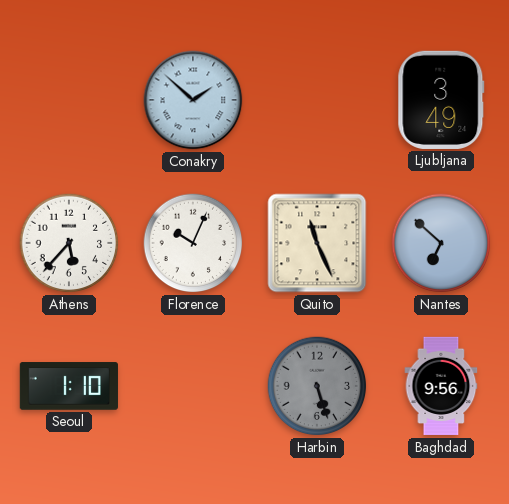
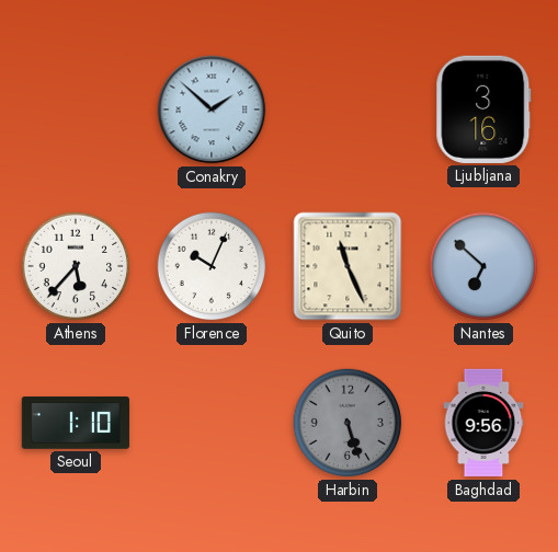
Ljubljana: 3:49 -> 3:16 (483, 110)
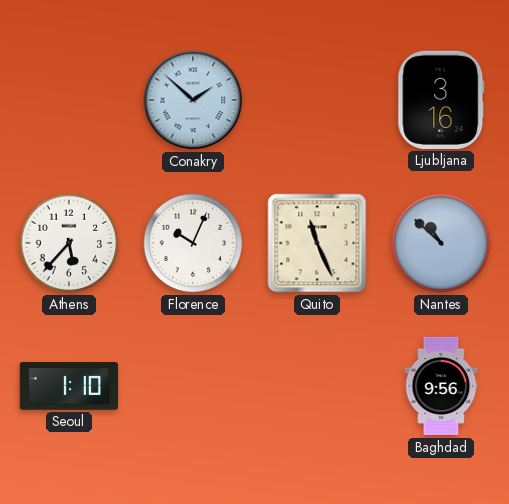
Nantes: 6:52 -> 10:52 (441, 243)
Harbin: 5:27 -> none (348, 423)
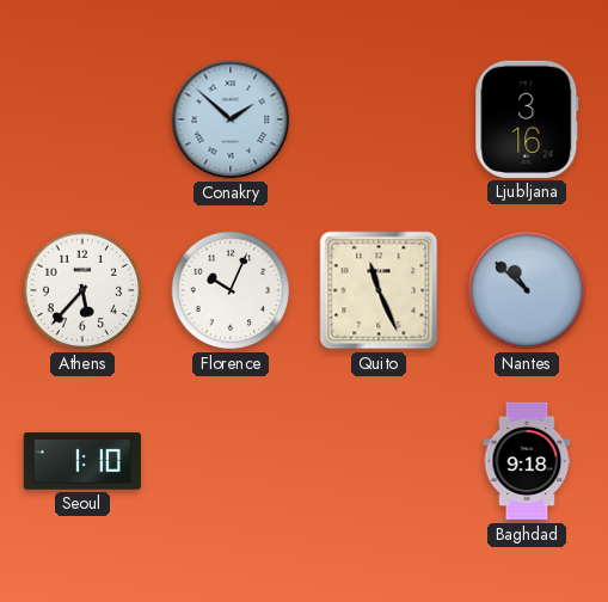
Baghdad: 9:56 -> 9:18 (527, 461)
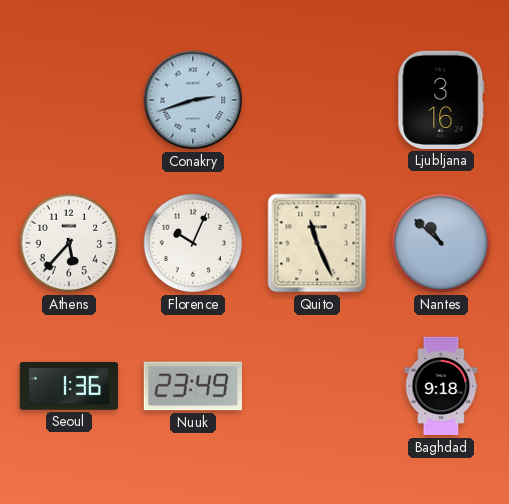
Conakry: 1:52 -> 2:42 (193, 100)
Seoul: 1:10 -> 1:36 (69, 386)
Nuuk: none -> 23:49 (193, 386)
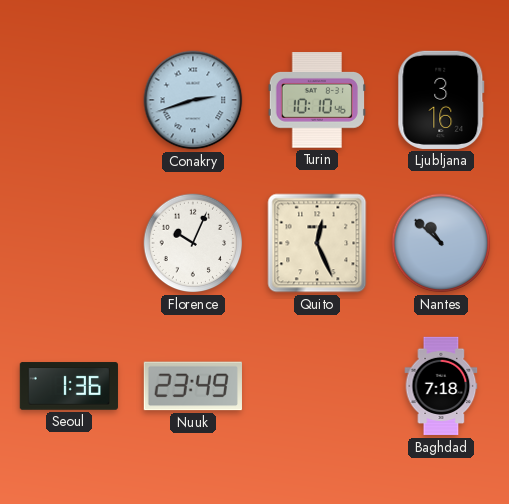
Turin: none -> 10:10 (317, 100)
Athens: 5:37 -> none (69, 243)
Quito: 11:26 -> 12:26 (317, 243)
Baghdad: 9:18 -> 7:18 (441, 386)
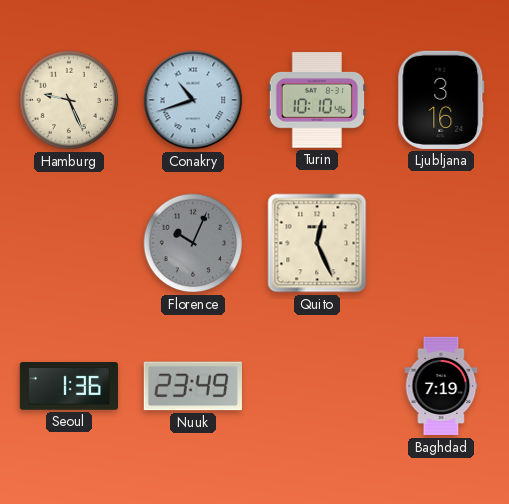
Hamburg: none -> 9:26 (69, 100)
Conakry: 2:42 -> 10:42 (193, 100)
Florence dial: white -> grey (193, 243)
Nantes: 10:52 -> none (441, 243)
Baghdad: 7:18 -> 7:19 (441, 386)
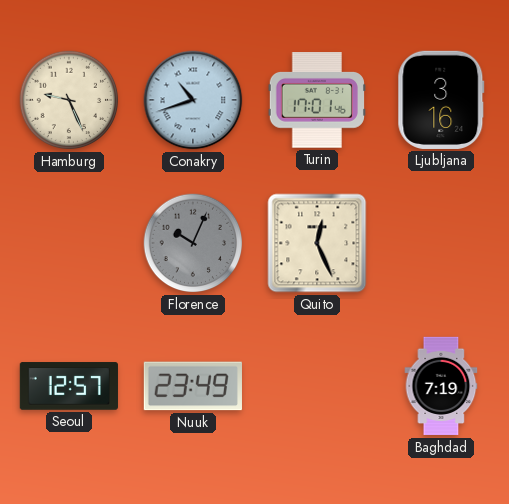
Turin: 10:10 -> 17:01 (317, 100)
Seoul: 1:36 -> 12:57 (69, 386)
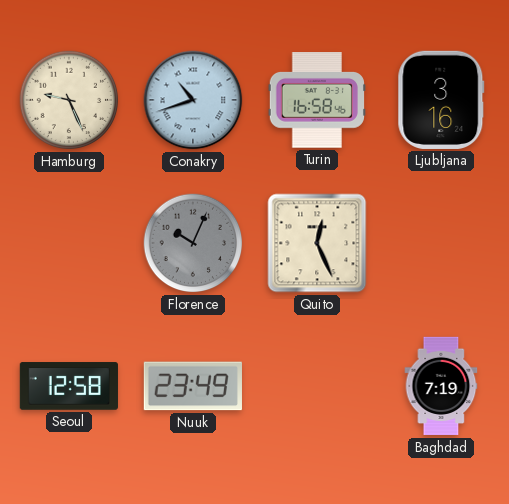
Turin: 17:01 -> 16:58 (317, 100)
Seoul: 12:57 -> 12:58 (69, 386)
